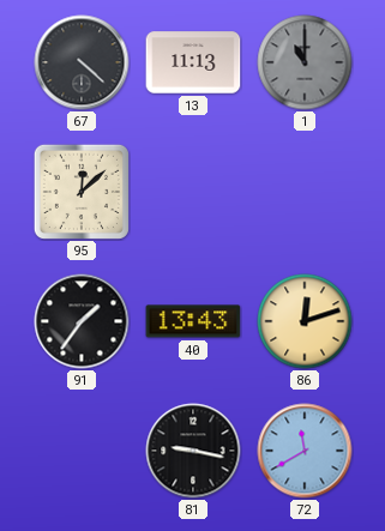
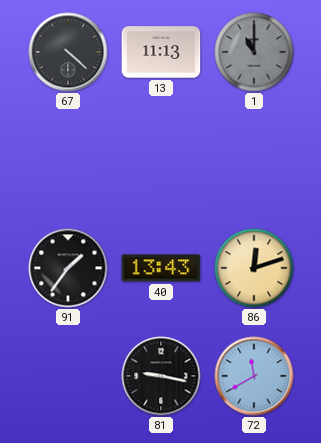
95: 12:08 -> none (82, 192)
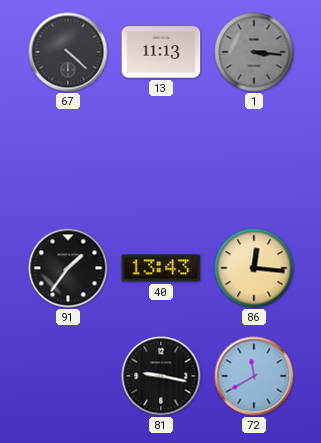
1: 11:00 -> 3:16 (254, 52)
86: 12:12 -> 12:16 (254, 268)
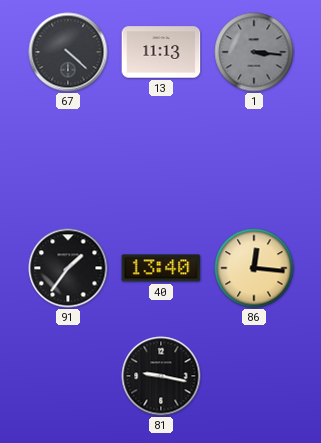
40: 13:43 -> 13:40 (161, 268)
72: 11:40 -> none (254, 376)
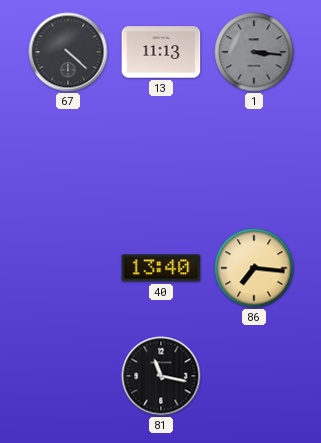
91: 1:36 -> none (68, 268)
86: 12:16 -> 7:16 (254, 268)
81: 9:17 -> 11:17 (161, 376)
